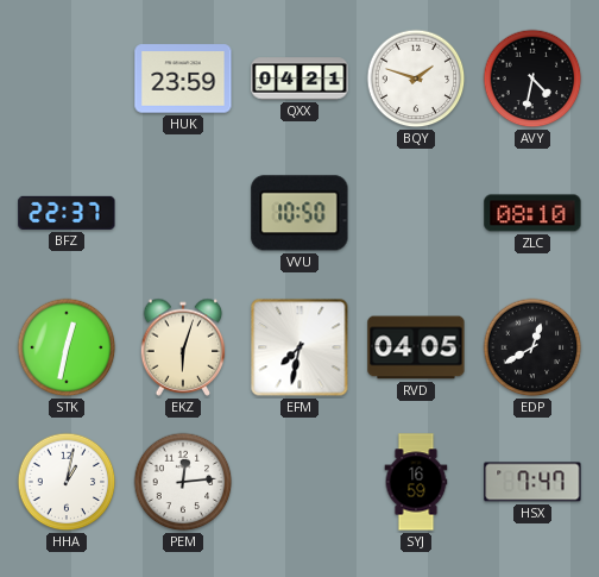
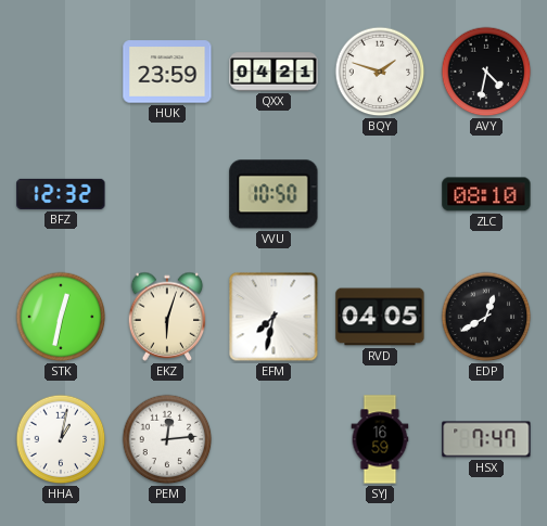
BFZ: 22:37 -> 12:32 (61, 194)
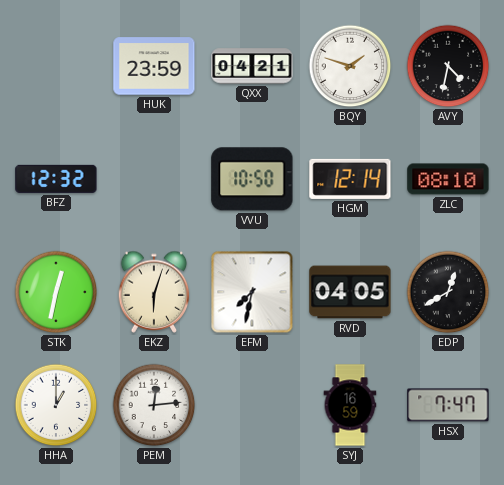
HGM: none -> 12:14 (350, 179)
HHA: 1:02 -> 1:00 (56, 405)
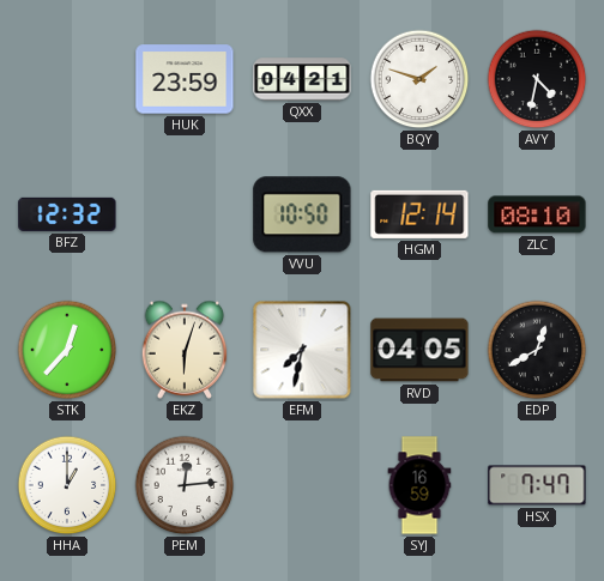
STK: 12:32 -> 12:37 (67, 350)
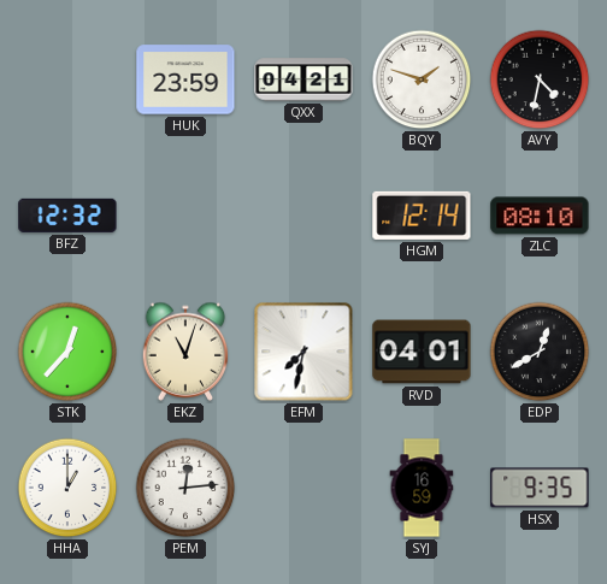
VVU: 10:50 -> none (302, 214)
EKZ: 6:03 -> 11:03 (185, 352)
RVD: 04:05 -> 04:01 (422, 352)
HSX: 7:47 -> 9:35 (540, 488)
